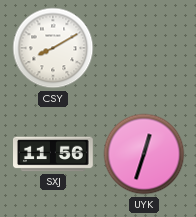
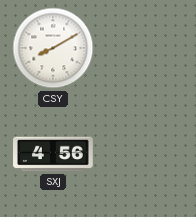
SXJ: 11:56 -> 4:56 (54, 154)
UYK: 12:33 -> none (144, 154)
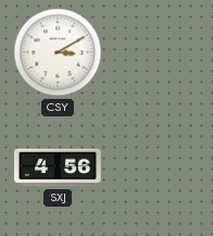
CSY: 8:10 -> 3:10 (58, 52)
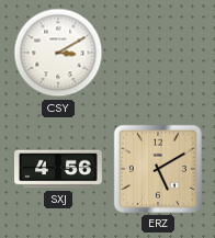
ERZ: none -> 5:10 (158, 169)
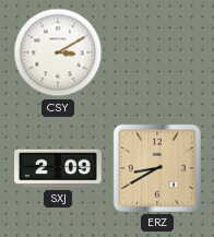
SXJ: 4:56 -> 2:09 (59, 168)
ERZ: 5:10 -> 8:40 (157, 168)
